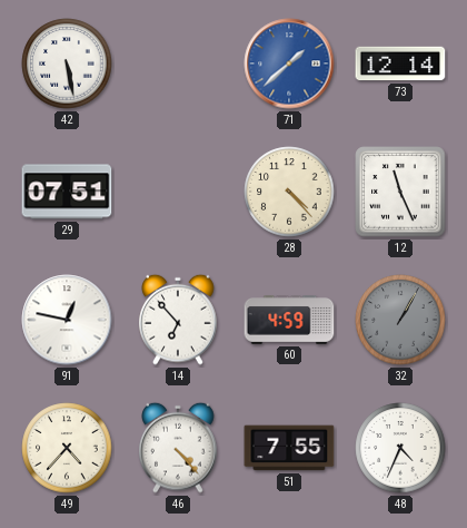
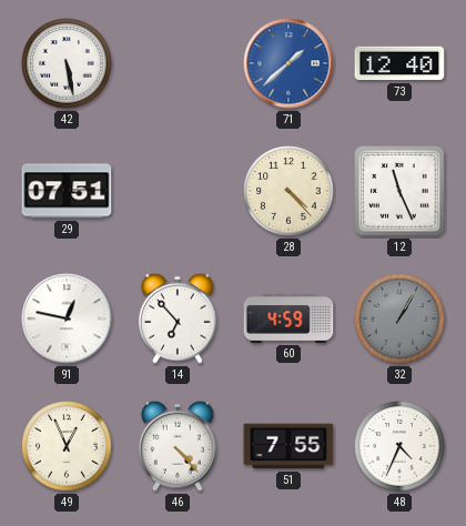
73: 12:14 -> 12:40 (399, 63)
49: 4:37 -> 12:56 (67, 446)
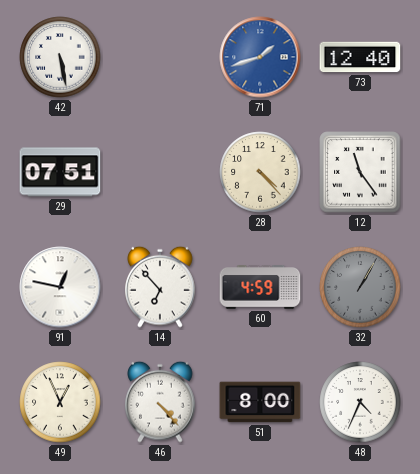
71: 1:38 -> 1:42 (260, 57)
12: 11:26 -> 11:24 (360, 172)
51: 7:55 -> 8:00 (260, 402)
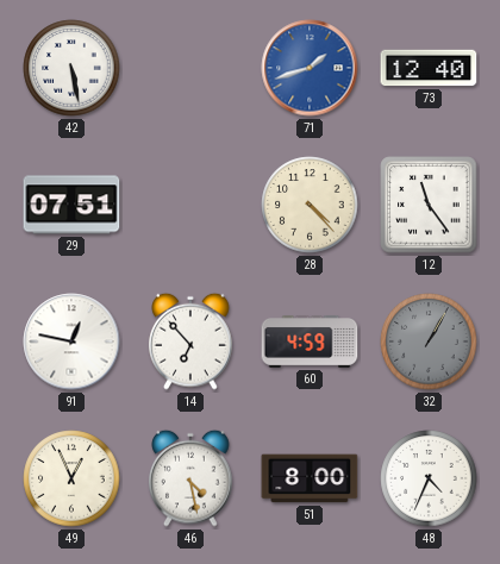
46: 4:23 -> 4:28 (190, 478)
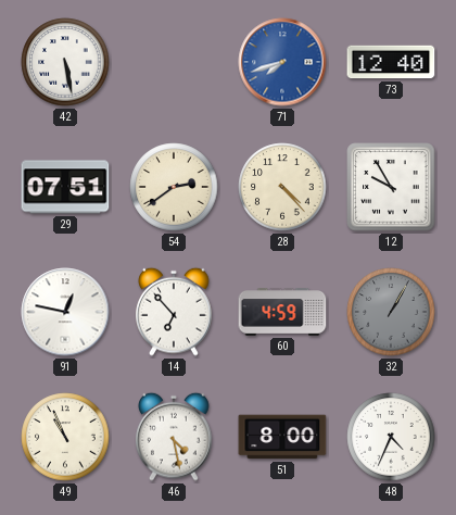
71: 1:42 -> 7:42 (282, 62)
54: none -> 2:39 (174, 187)
12: 11:24 -> 9:55 (391, 187)
49: 12:56 -> 10:56 (65, 437)
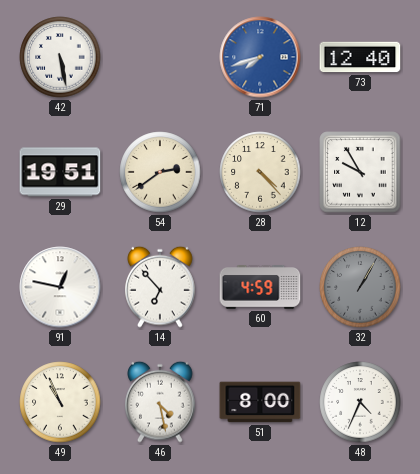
29: 07:51 -> 19:51 (60, 172)
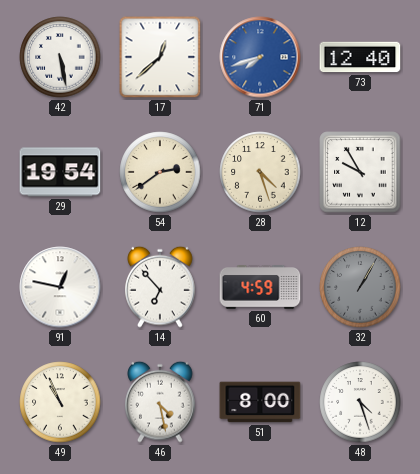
17: none -> 12:38 (160, 57)
29: 19:51 -> 19:54 (60, 172)
28: 4:23 -> 4:27 (260, 172)
48: 4:34 -> 4:27 (360, 402)
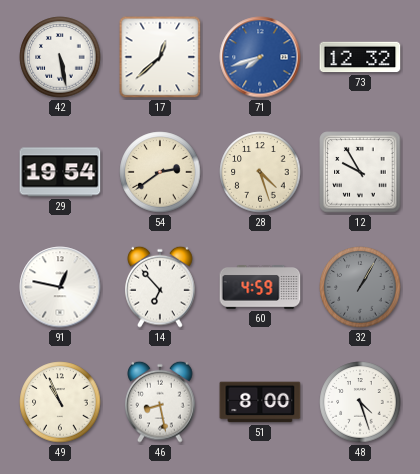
73: 12:40 -> 12:32 (360, 57)
46: 4:28 -> 8:28 (160, 402)
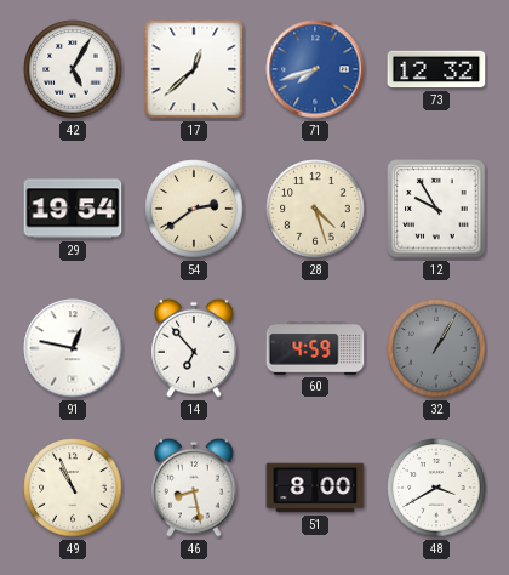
42: 5:28 -> 5:05 (73, 69)
48: 4:27 -> 3:40 (436, 488)
